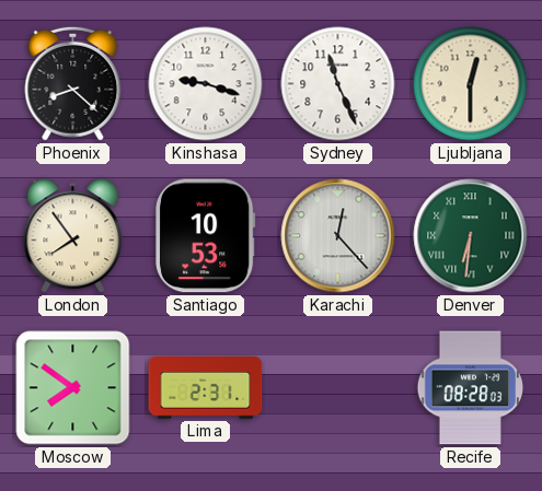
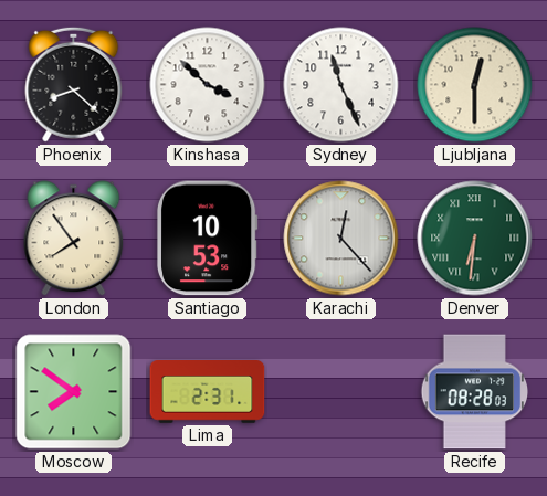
Kinshasa: 9:18 -> 3:52 (208, 85)
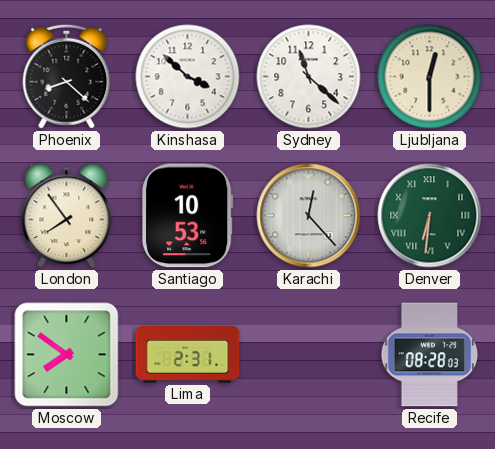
Sydney: 11:26 -> 11:22 (309, 77)
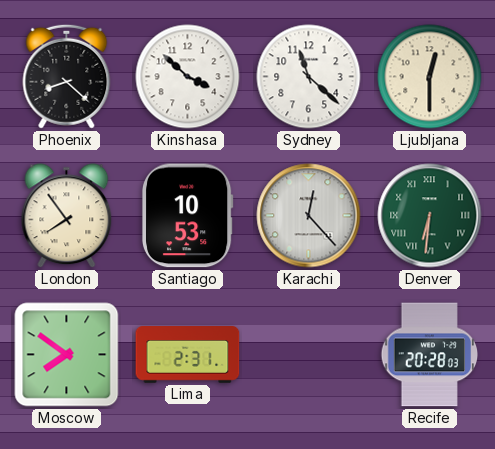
Recife: 08:28 -> 20:28 (430, 355)
